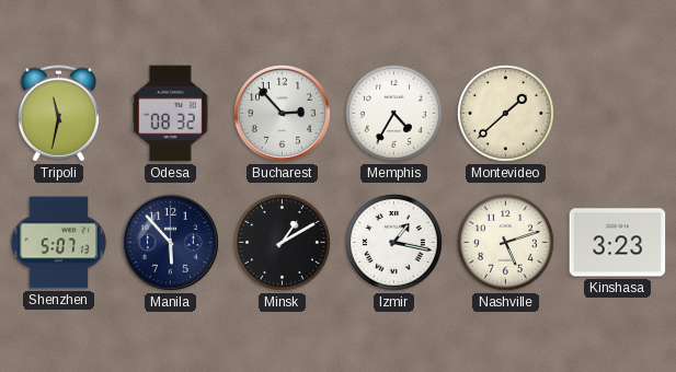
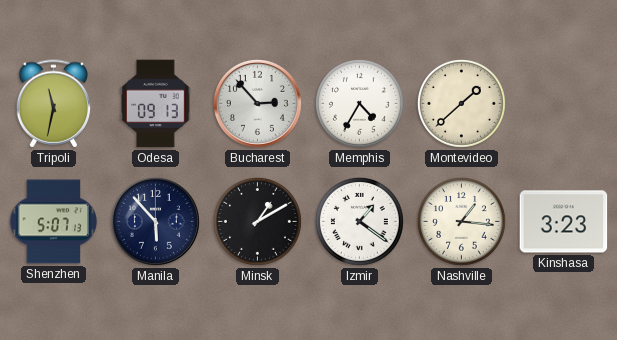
Odesa: 08:32 -> 09:13 (156, 104)
Izmir: 1:17 -> 1:21 (359, 221)
Nashville: 5:12 -> 1:16 (461, 221)
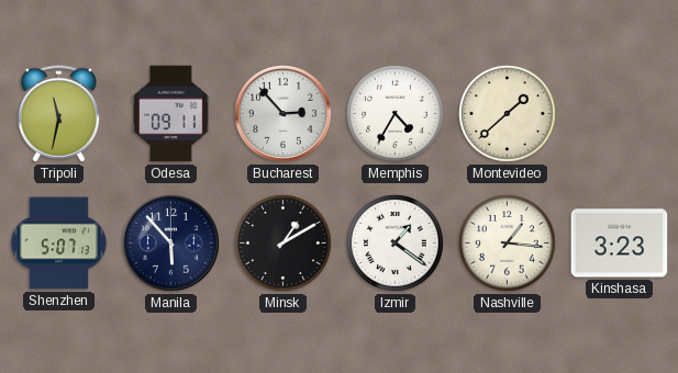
Odesa: 09:13 -> 09:11 (171, 114)
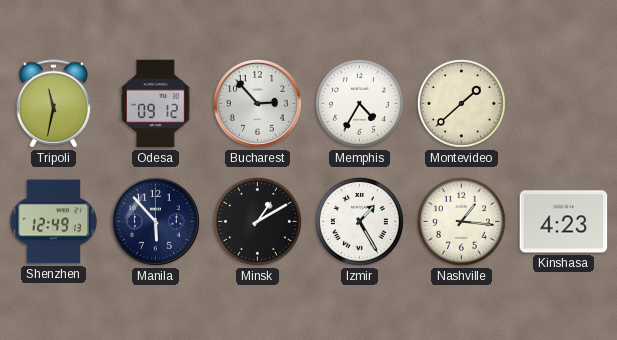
Odesa: 09:11 -> 09:12 (156, 104)
Shenzhen: 5:07 -> 12:49 (54, 222)
Izmir: 1:21 -> 1:25 (359, 221)
Kinshasa: 3:23 -> 4:23 (564, 222)
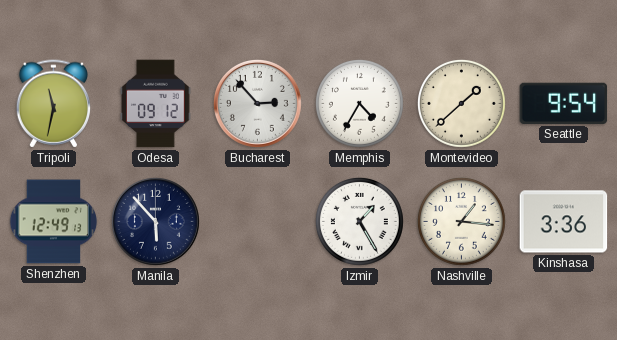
Seattle: none -> 9:54 (564, 103)
Minsk: 1:10 -> none (257, 221)
Kinshasa: 4:23 -> 3:36 (564, 222)
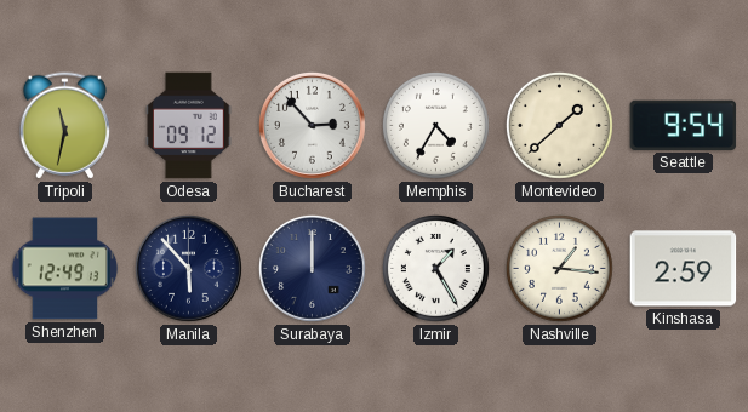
Surabaya: none -> 12:00 (312, 268)
Kinshasa: 3:36 -> 2:59 (684, 269)
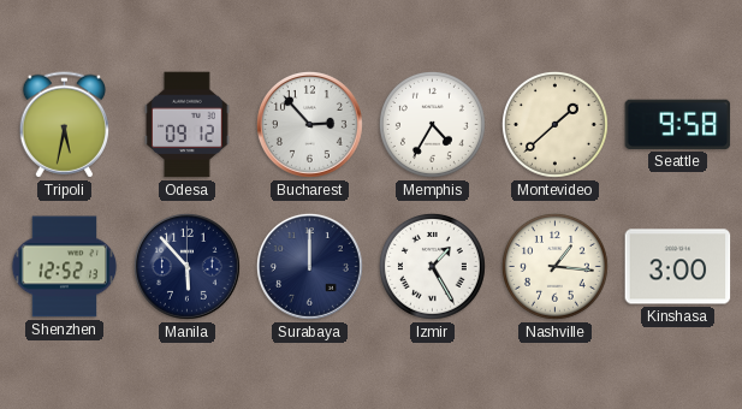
Tripoli: 11:32 -> 5:32 (65, 125)
Seattle: 9:54 -> 9:58 (678, 124)
Shenzhen: 12:49 -> 12:52 (65, 267)
Kinshasa: 2:59 -> 3:00 (678, 267)
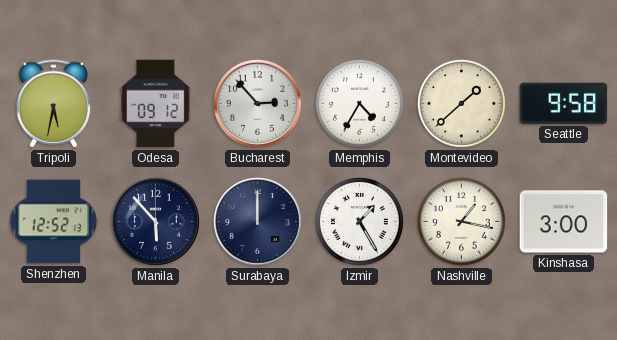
Nashville: 1:16 -> 1:17 (461, 221)
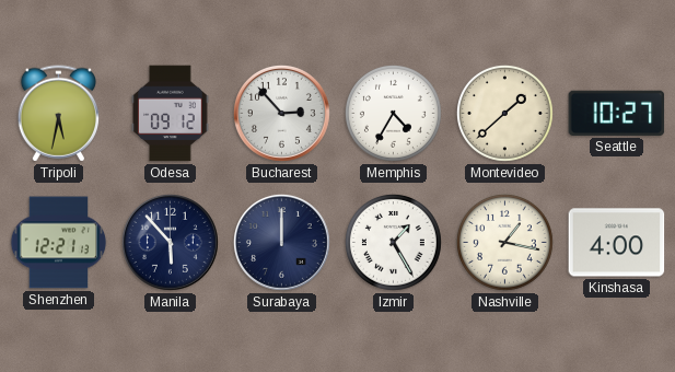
Seattle: 9:58 -> 10:27 (617, 113)
Shenzhen: 12:52 -> 12:21 (59, 243)
Kinshasa: 3:00 -> 4:00 (617, 243)
